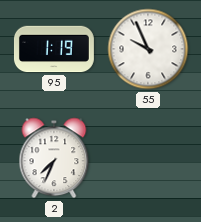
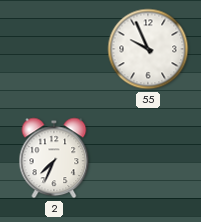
95: 1:19 -> none (54, 49)
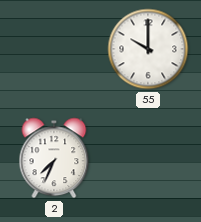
55: 9:56 -> 10:00 (148, 49)
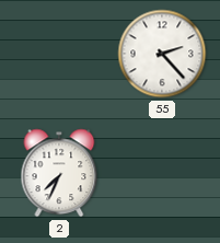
55: 10:00 -> 2:23 (162, 54)
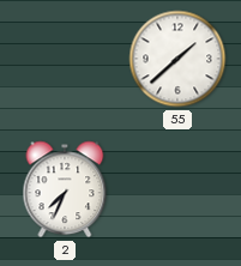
55: 2:23 -> 1:38 (177, 59)
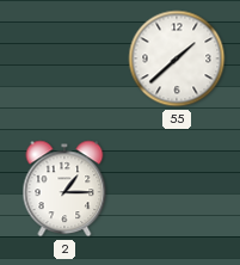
2: 7:34 -> 1:15 (64, 189)
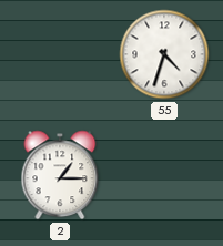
55: 1:38 -> 4:33 (164, 54)
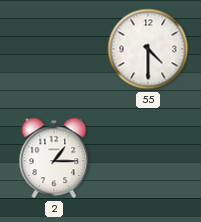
55: 4:33 -> 4:30 (148, 49)
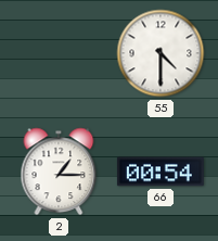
66: none -> 00:54 (161, 172)
